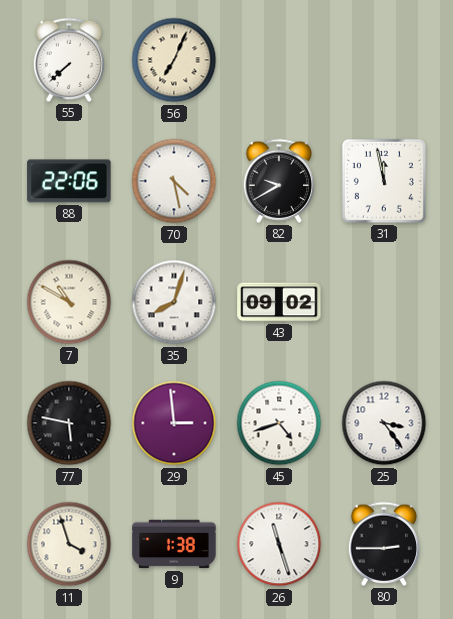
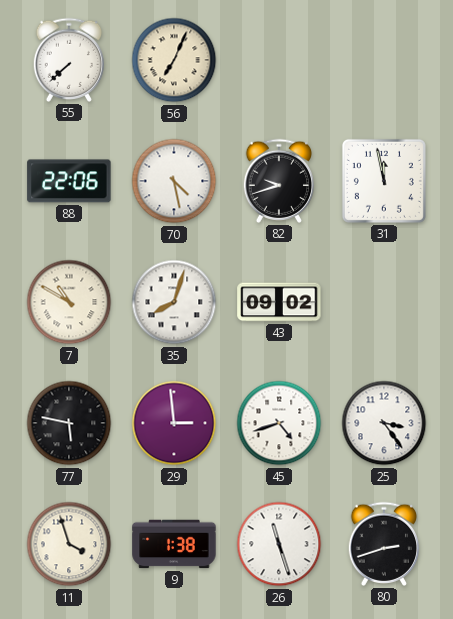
82: 9:40 -> 9:42 (279, 181)
80: 2:45 -> 2:42 (384, 544)
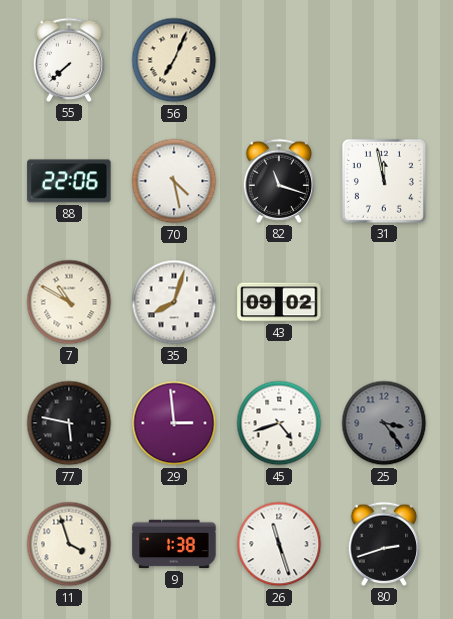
82: 9:42 -> 11:18 (279, 181)
25 dial: white -> grey (384, 423)
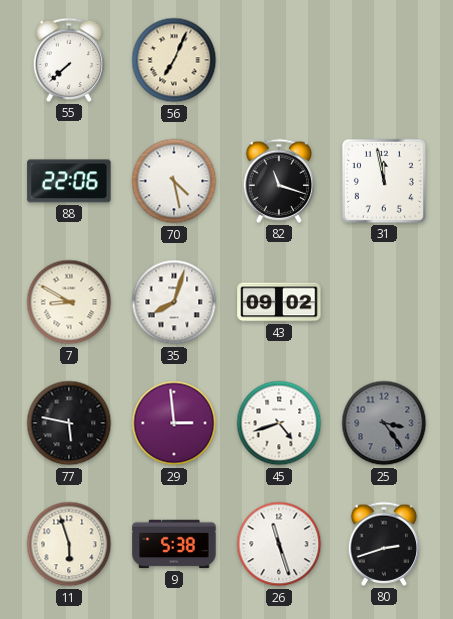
7: 10:50 -> 8:50 (69, 302)
11: 3:57 -> 5:57 (69, 544)
9: 1:38 -> 5:38 (174, 544)
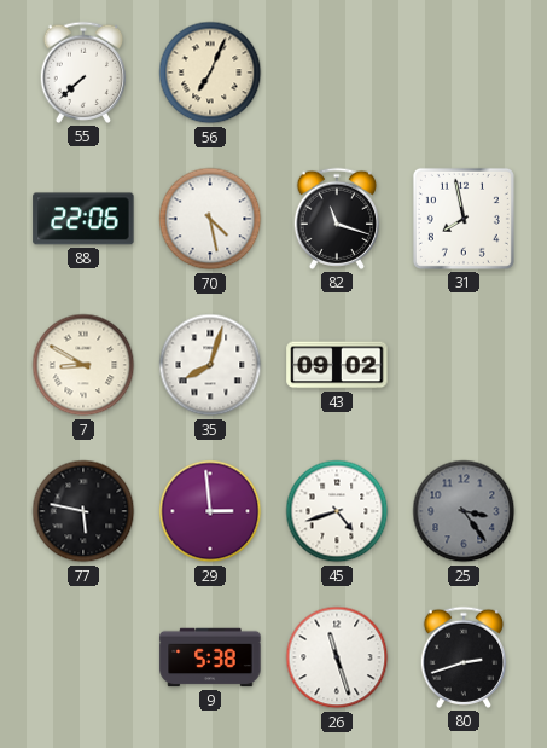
31: 11:58 -> 7:58 (464, 219)
11: 5:57 -> none (69, 544)
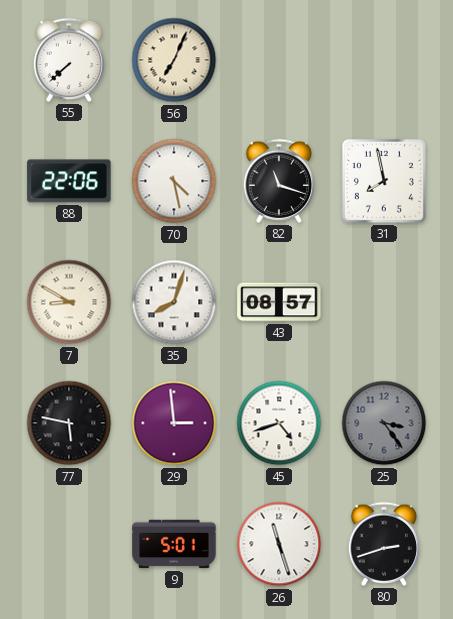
43: 09:02 -> 08:57 (279, 302)
9: 5:38 -> 5:01 (174, 544)
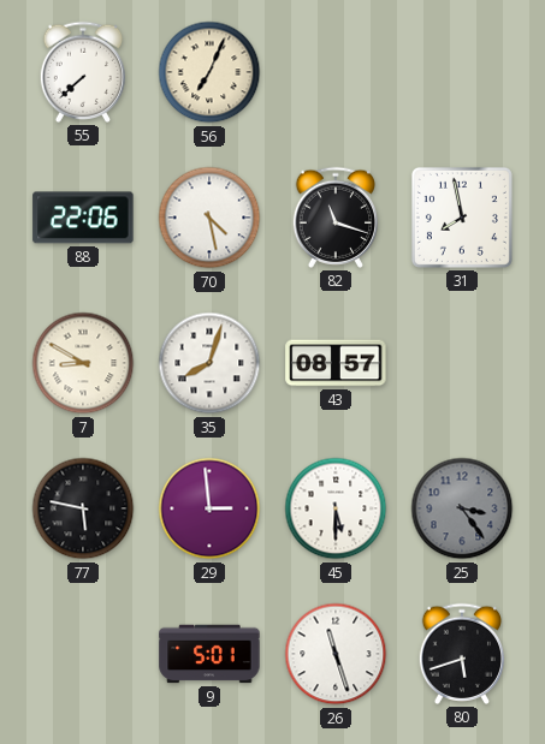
45: 4:42 -> 5:30 (336, 508)
80: 2:42 -> 5:42 (462, 654)
